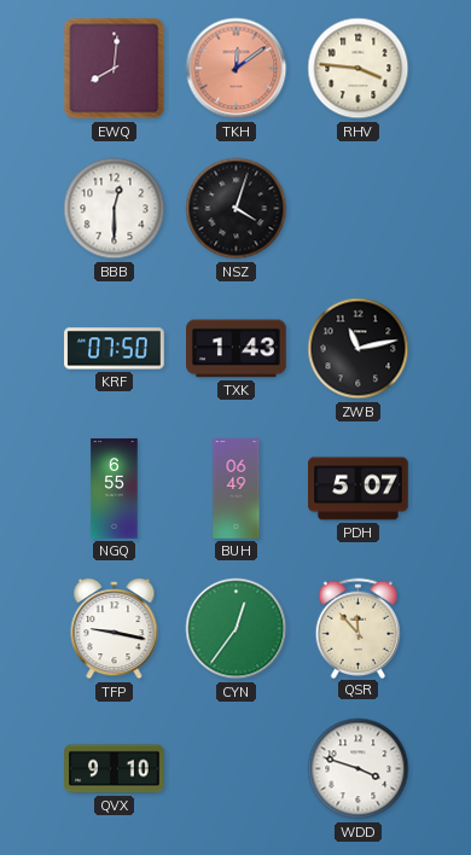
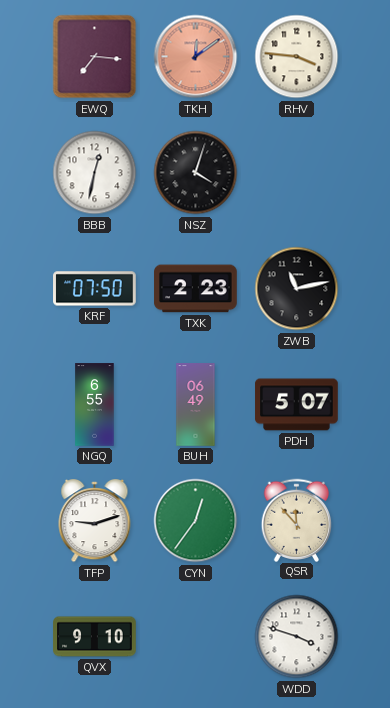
EWQ: 8:01 -> 7:16 (95, 57)
BBB: 12:30 -> 12:32 (95, 173)
TXK: 1:43 -> 2:23 (196, 289)
TFP: 9:17 -> 9:12 (95, 522)
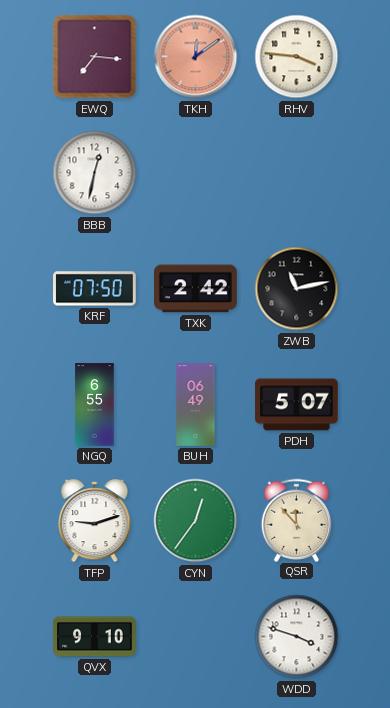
NSZ: 4:03 -> none (196, 173)
TXK: 2:23 -> 2:42 (196, 289)
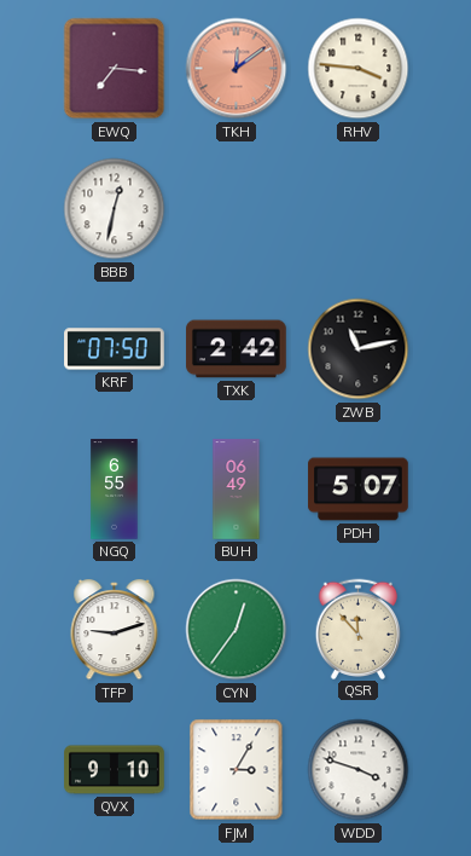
FJM: none -> 3:05 (237, 770)
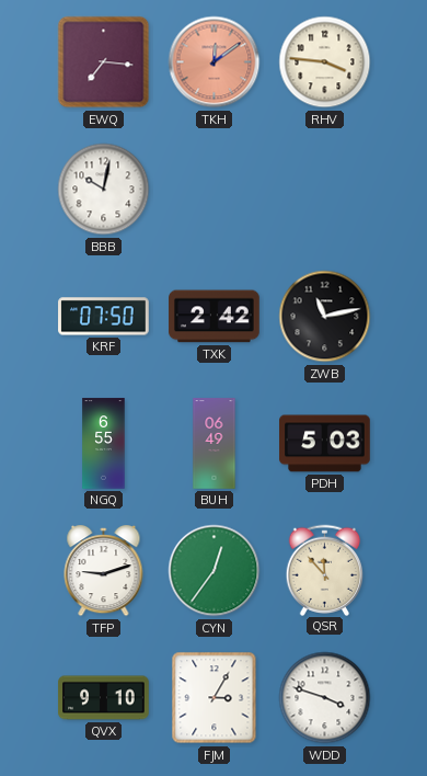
BBB: 12:32 -> 10:02 (104, 190)
PDH: 5:07 -> 5:03 (325, 444)
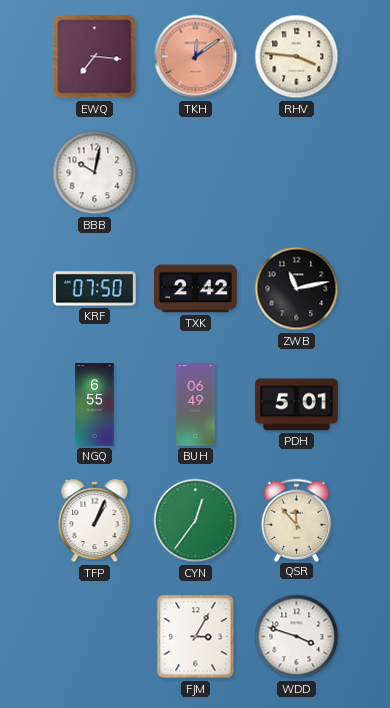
PDH: 5:03 -> 5:01 (297, 405)
TFP: 9:12 -> 1:04 (95, 522)
QVX: 9:10 -> none (104, 698)
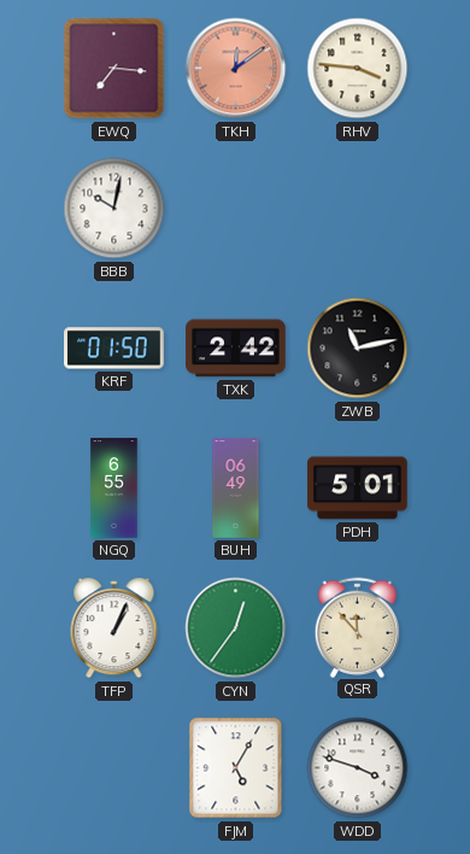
KRF: 07:50 -> 01:50 (114, 349)
FJM: 3:05 -> 5:05 (236, 768)
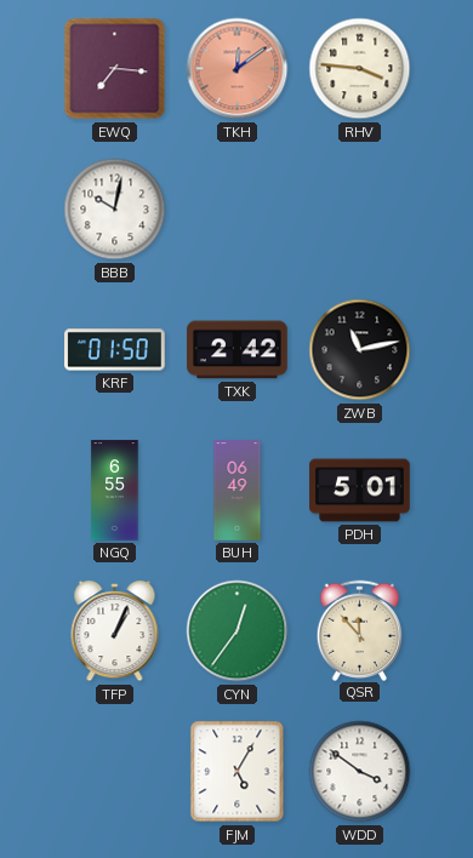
WDD: 3:48 -> 3:51 (360, 772)
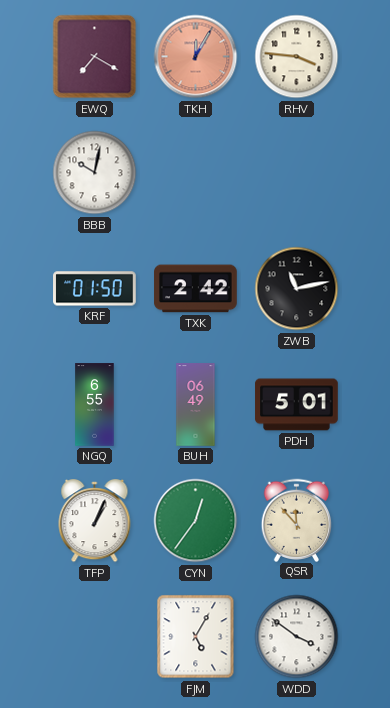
EWQ: 7:16 -> 7:20 (95, 57)
TKH: 12:09 -> 12:05 (196, 57)
